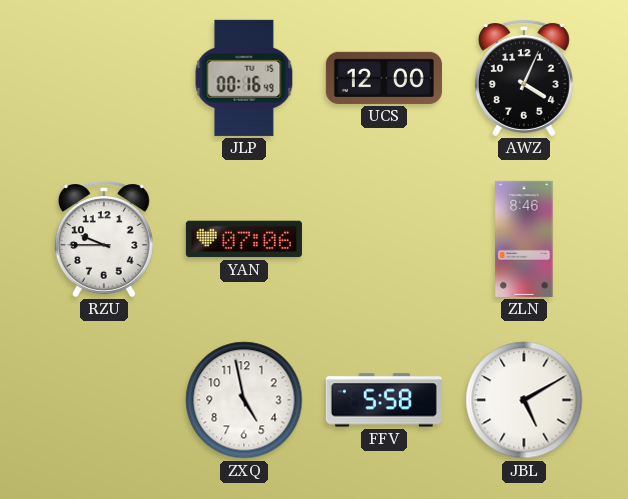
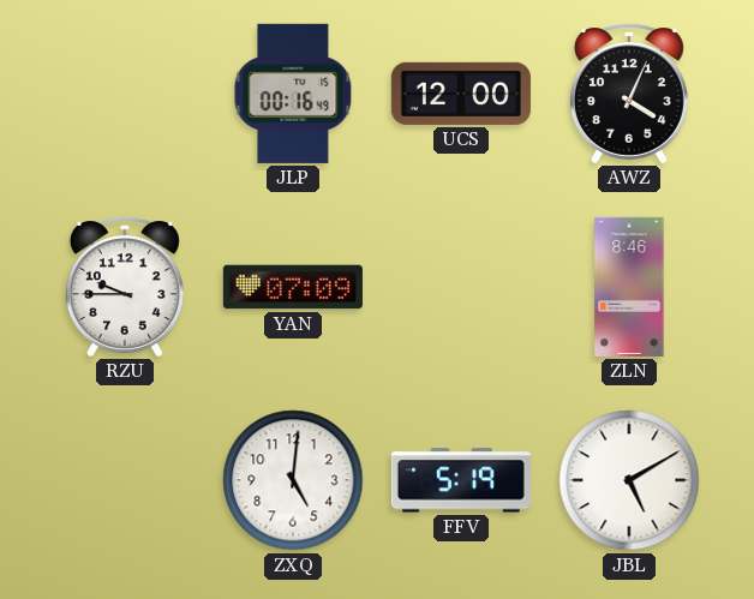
YAN: 07:06 -> 07:09 (293, 287)
ZXQ: 4:58 -> 5:01 (293, 480)
FFV: 5:58 -> 5:19 (461, 480)
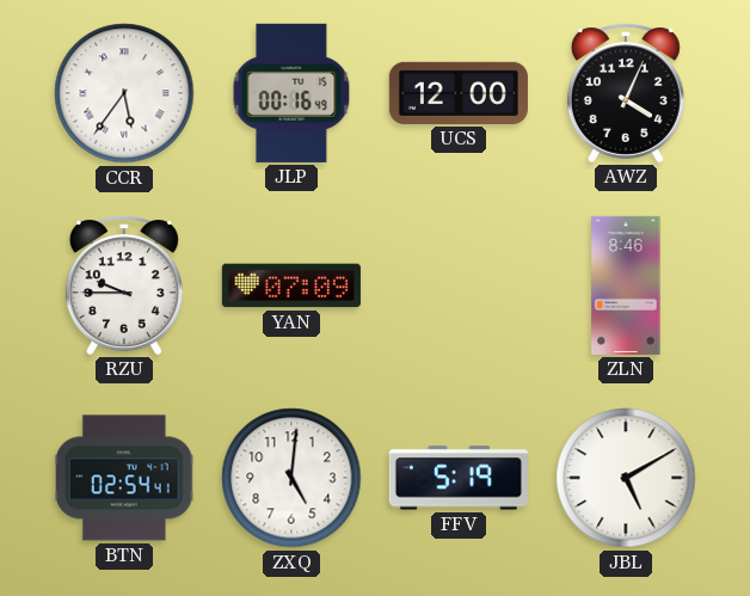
CCR: none -> 5:36 (124, 93)
BTN: none -> 02:54 (125, 478)
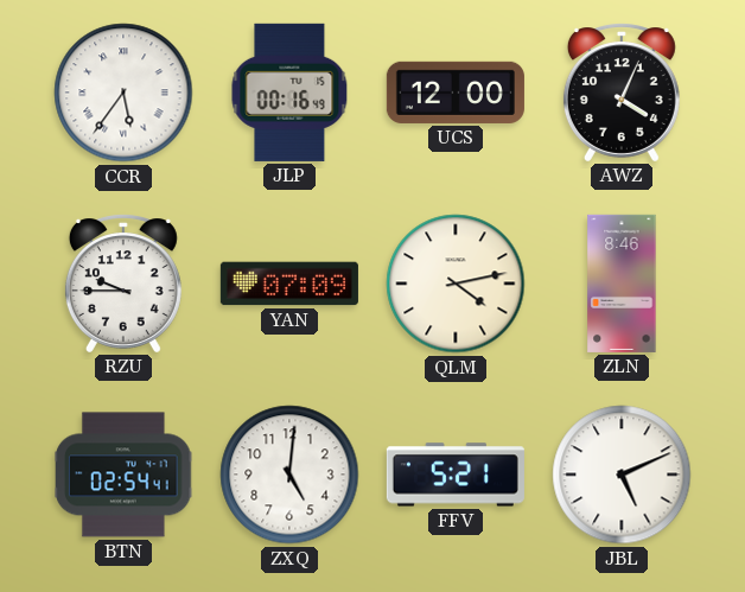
QLM: none -> 4:13 (456, 284)
FFV: 5:19 -> 5:21 (456, 475)
JBL: 5:10 -> 5:11 (622, 475)
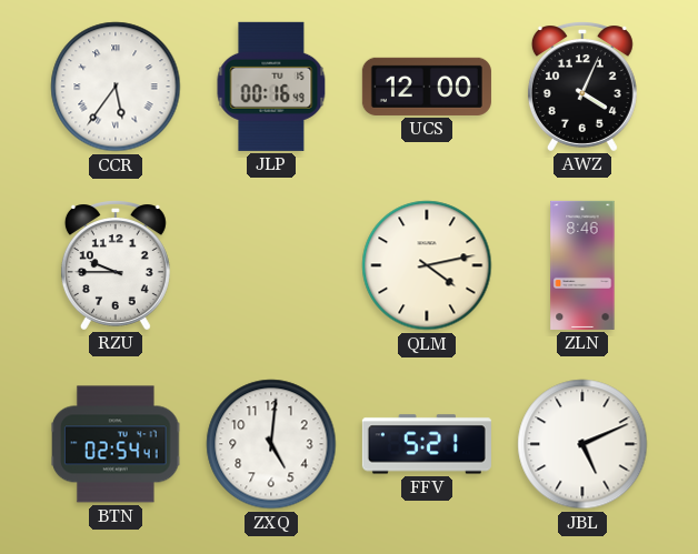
YAN: 07:09 -> none (289, 284)
